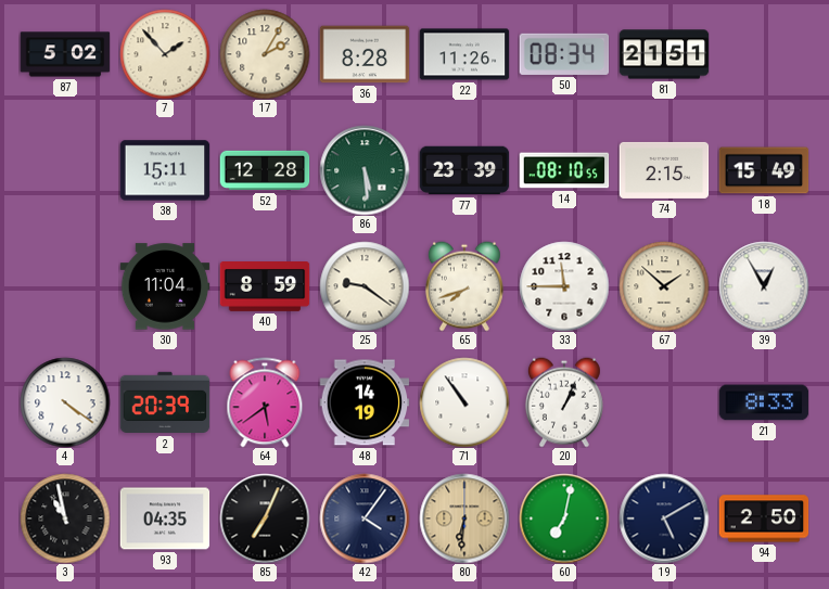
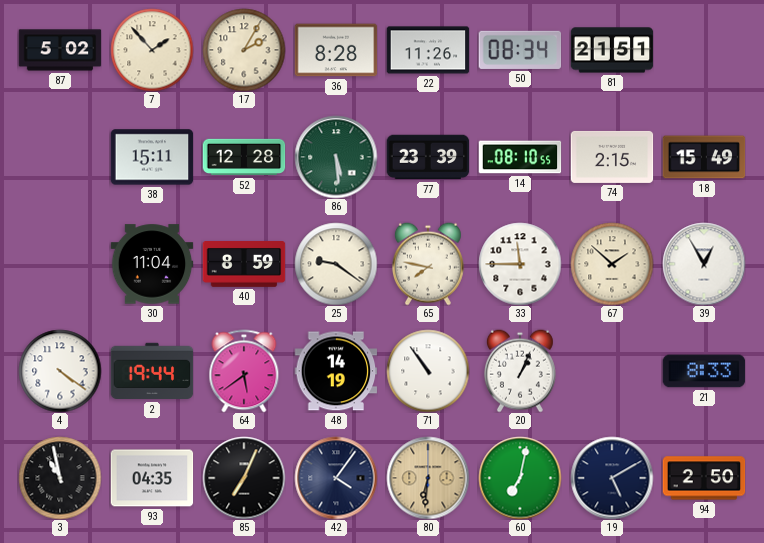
65: 7:42 -> 7:47 (428, 264)
2: 20:39 -> 19:44 (152, 371)
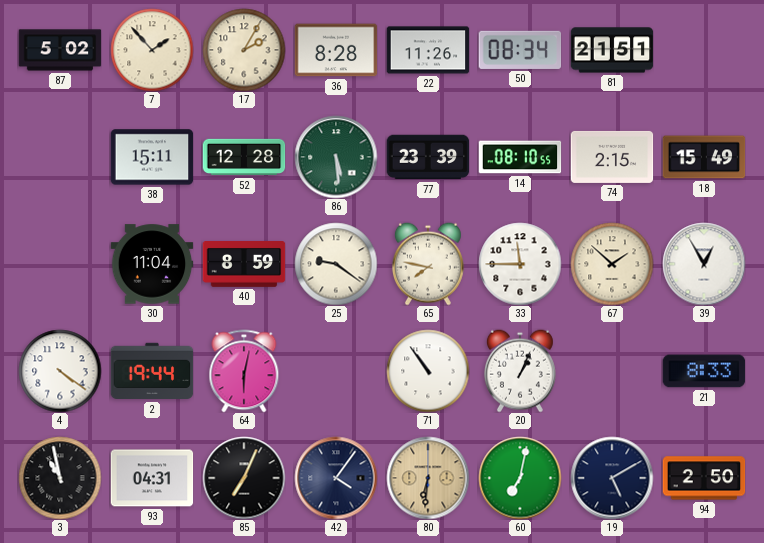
64: 5:39 -> 6:02 (244, 371)
48: 14:19 -> none (336, 371)
93: 04:35 -> 04:31 (152, 478)
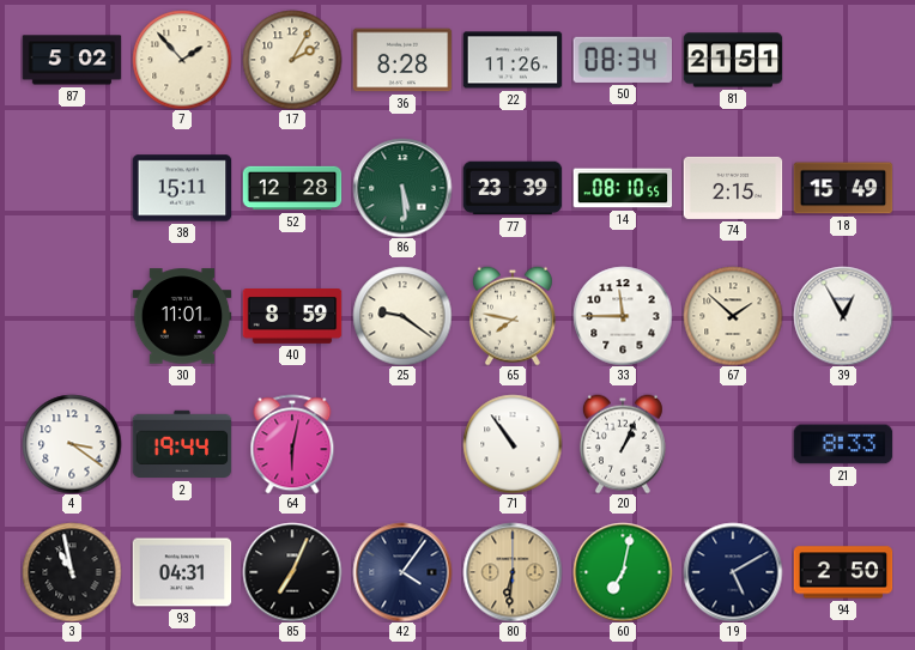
30: 11:04 -> 11:01 (182, 316)
4: 4:21 -> 3:21 (72, 444)
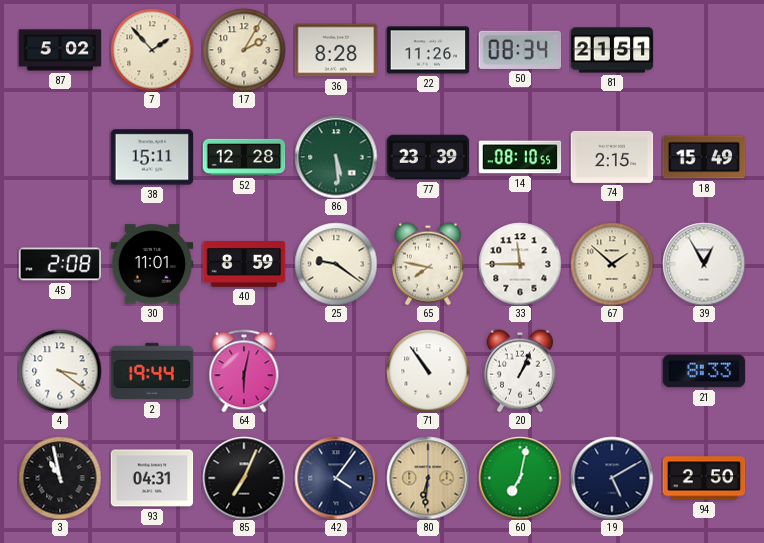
45: none -> 2:08 (60, 264)
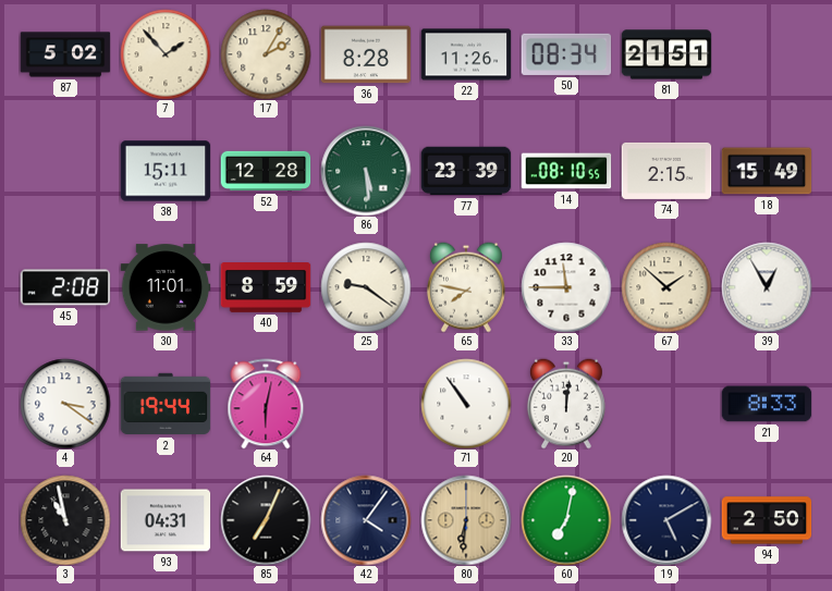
20: 1:04 -> 12:01 (566, 404)
